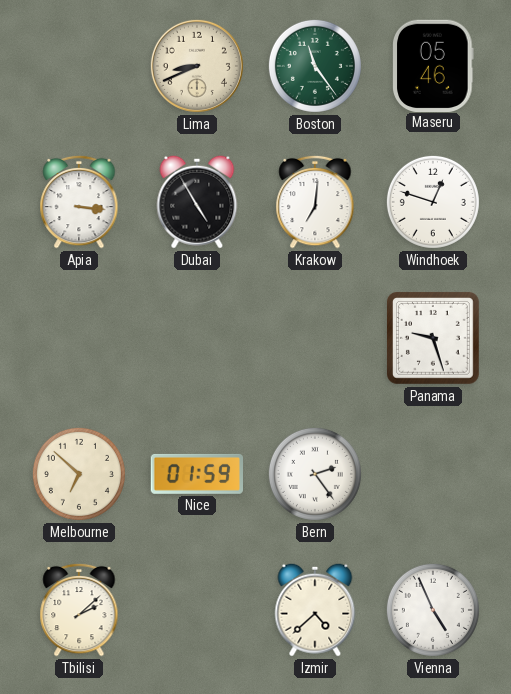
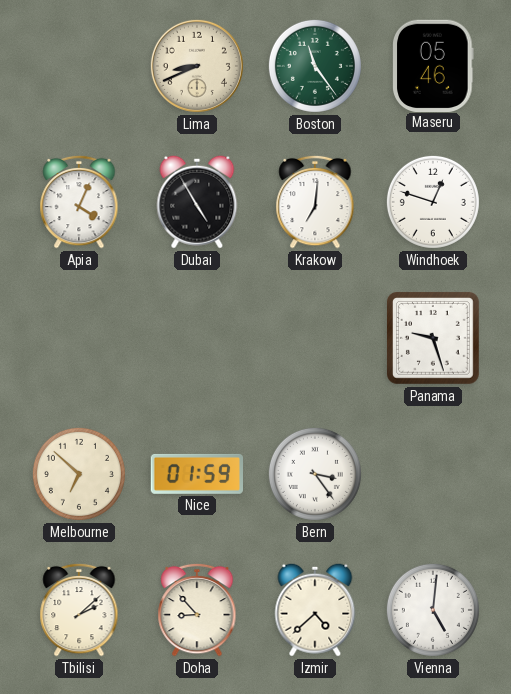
Apia: 3:16 -> 4:04 (79, 202)
Bern: 2:24 -> 3:24 (315, 474)
Doha: none -> 8:53 (197, 610)
Vienna: 4:56 -> 5:01 (433, 610)
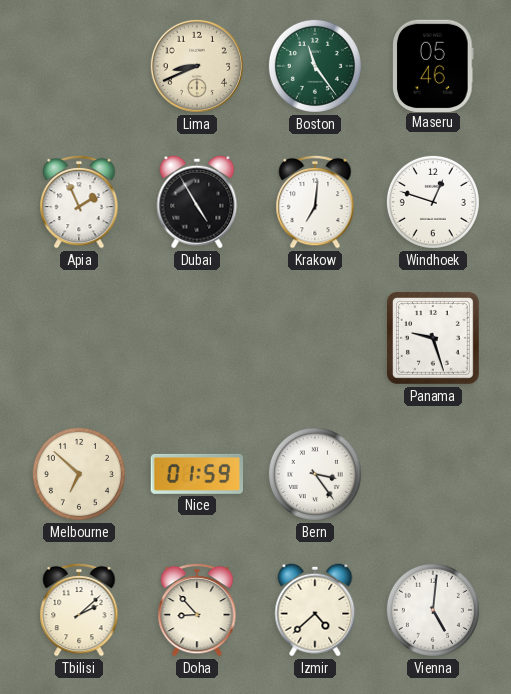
Apia: 4:04 -> 1:56 (79, 202)
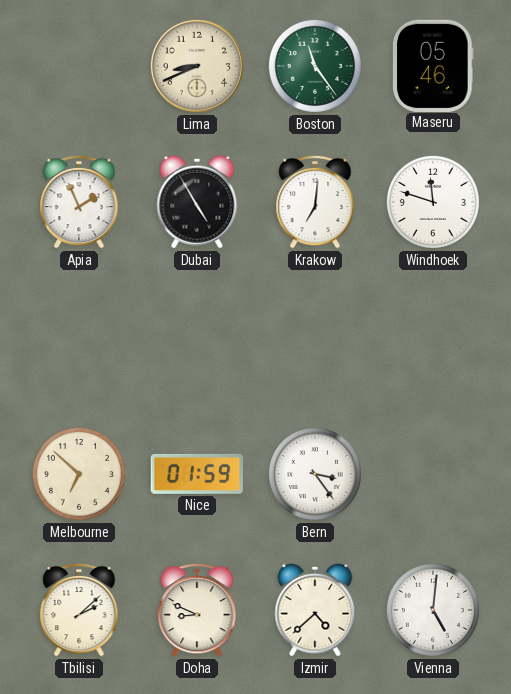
Windhoek: 12:48 -> 11:48 (433, 202)
Panama: 9:27 -> none (434, 339)
Doha: 8:53 -> 8:49 (197, 610)
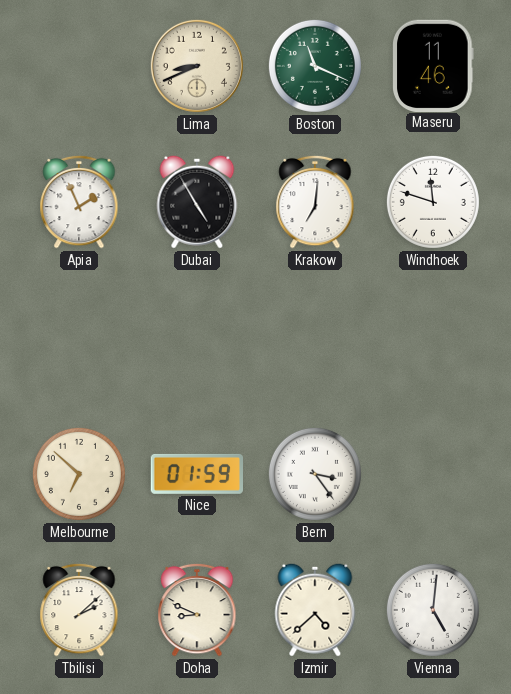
Boston: 11:24 -> 11:19 (315, 66)
Maseru: 05:46 -> 11:46 (433, 65)
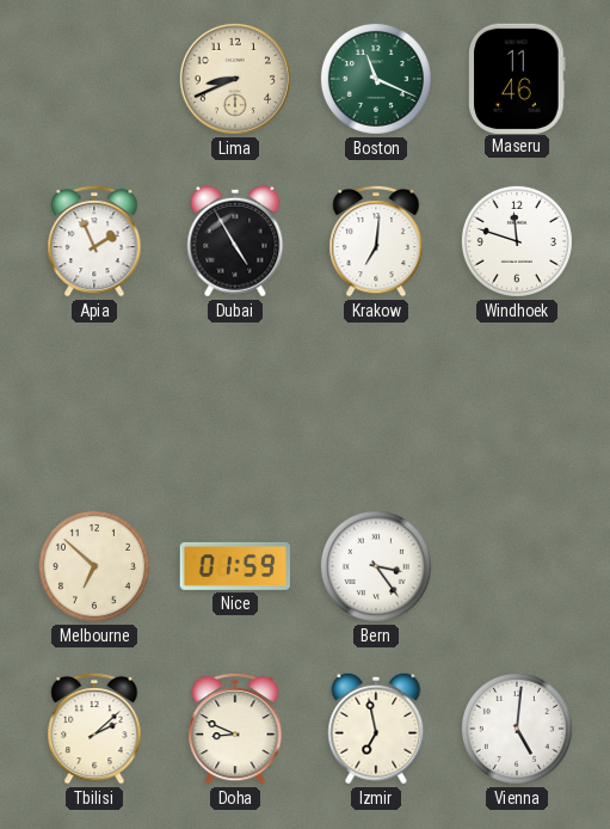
Izmir: 4:38 -> 6:58 (376, 729)
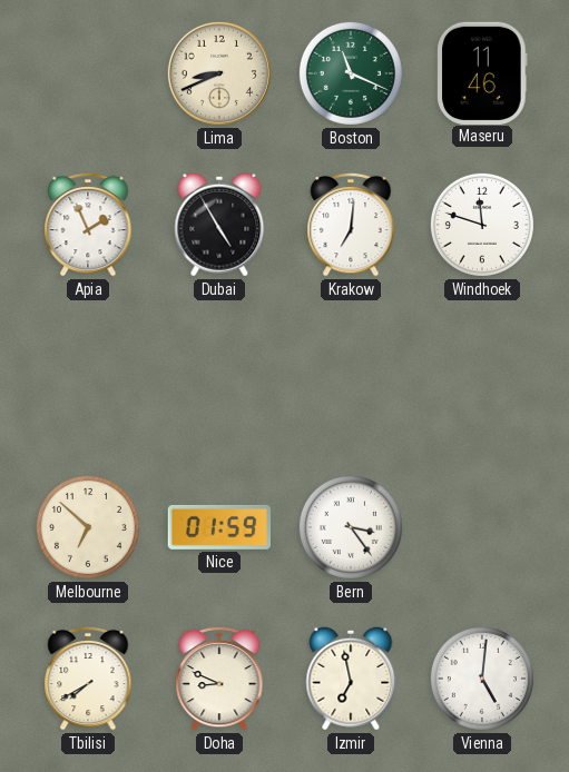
Tbilisi: 2:08 -> 7:40 (88, 679)
